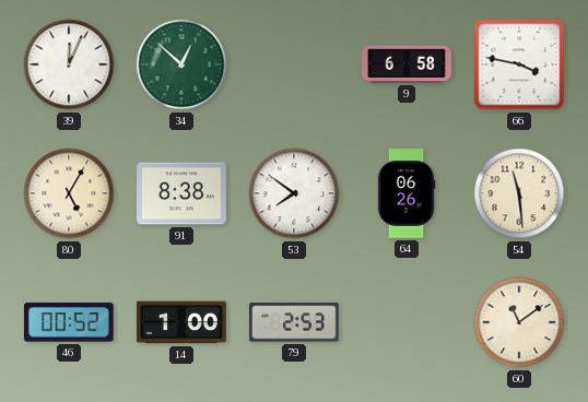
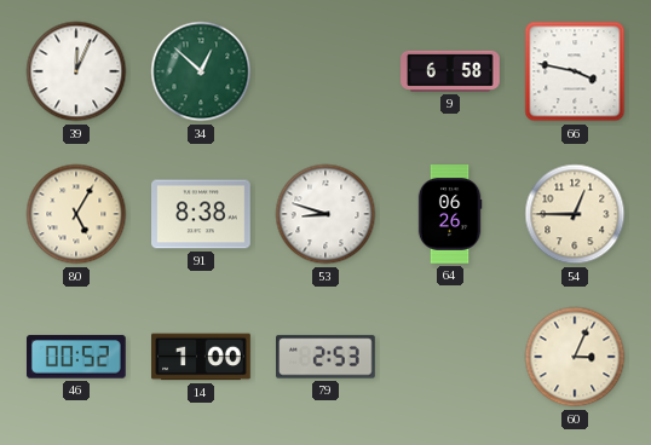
53: 7:51 -> 8:48 (325, 214)
54: 11:29 -> 12:45 (575, 214)
60: 11:09 -> 3:04 (575, 357)
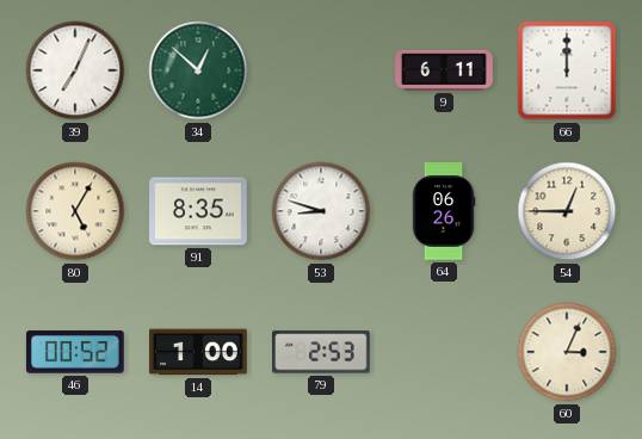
39: 12:04 -> 7:04 (75, 70)
9: 6:58 -> 6:11 (444, 70)
66: 3:47 -> 12:00 (567, 70)
91: 8:38 -> 8:35 (198, 211)
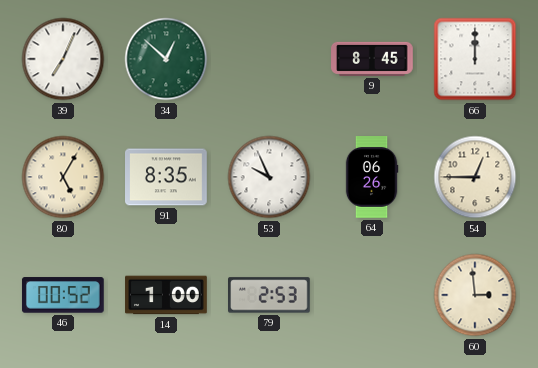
9: 6:11 -> 8:45 (372, 59)
53: 8:48 -> 9:56 (269, 177)
60: 3:04 -> 2:59 (475, 295)
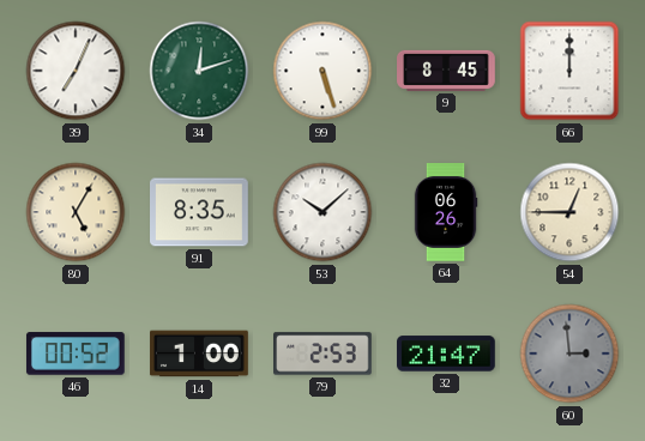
34: 12:52 -> 12:12 (199, 71)
99: none -> 5:27 (322, 71)
53: 9:56 -> 10:08 (322, 212)
32: none -> 21:47 (447, 354)
60 dial: cream -> grey (569, 354)
